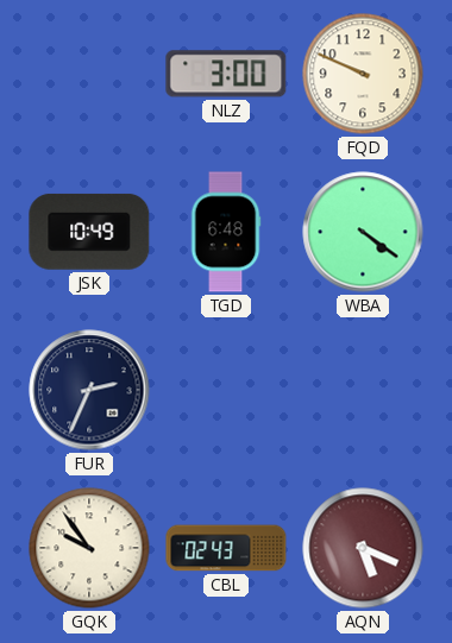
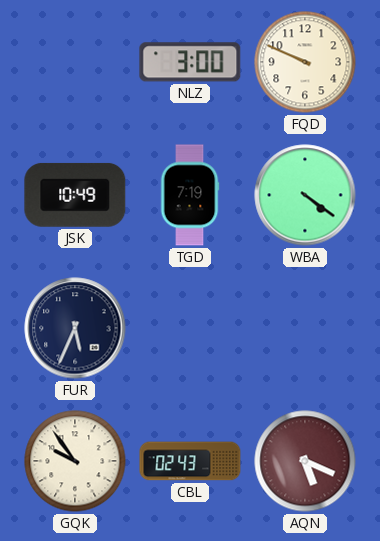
TGD: 6:48 -> 7:19 (190, 195)
FUR: 2:34 -> 5:34 (75, 328)
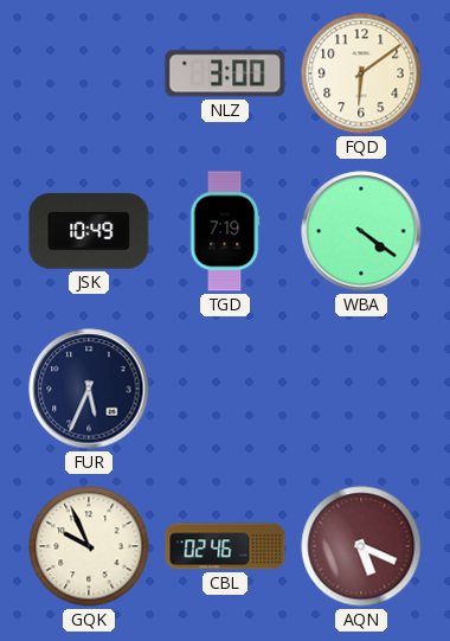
FQD: 9:49 -> 6:09 (361, 73)
GQK: 9:54 -> 9:56 (89, 546)
CBL: 02:43 -> 02:46 (225, 546)
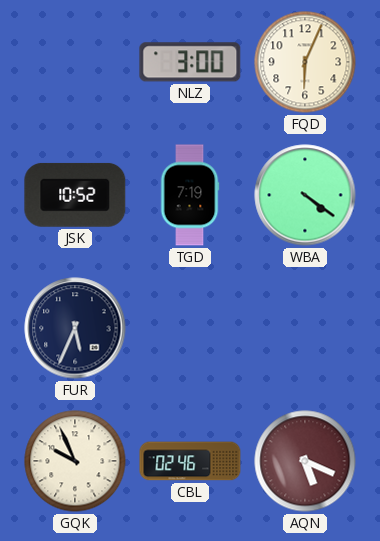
FQD: 6:09 -> 6:04 (305, 62)
JSK: 10:49 -> 10:52 (75, 195)
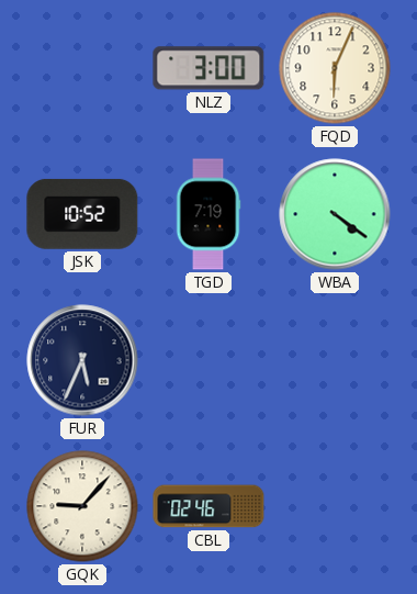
GQK: 9:56 -> 9:07 (82, 506)
AQN: 5:19 -> none (305, 461)
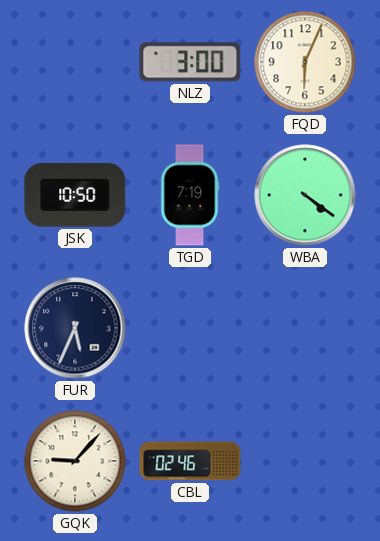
JSK: 10:52 -> 10:50 (75, 195)
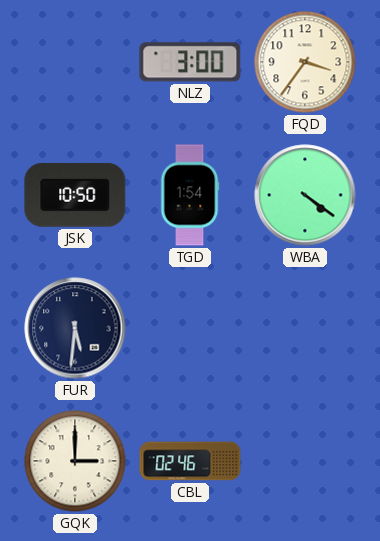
FQD: 6:04 -> 3:36 (305, 62)
TGD: 7:19 -> 1:54 (190, 195)
FUR: 5:34 -> 5:31 (75, 328)
GQK: 9:07 -> 3:00 (75, 461)
